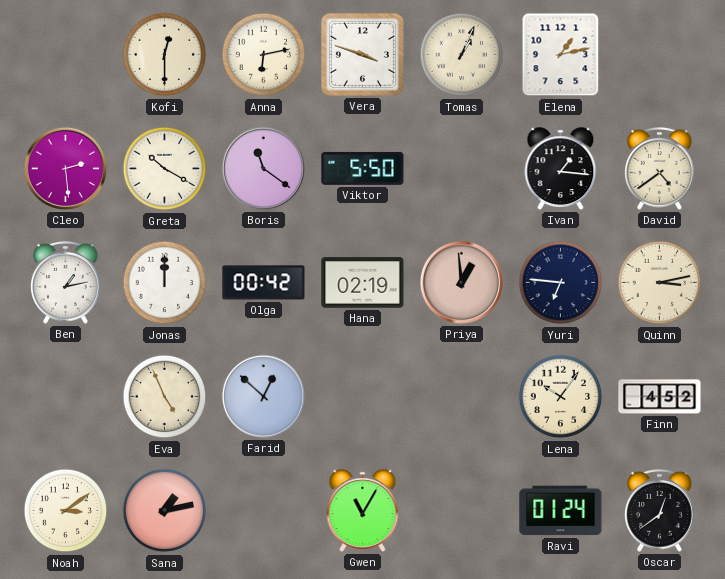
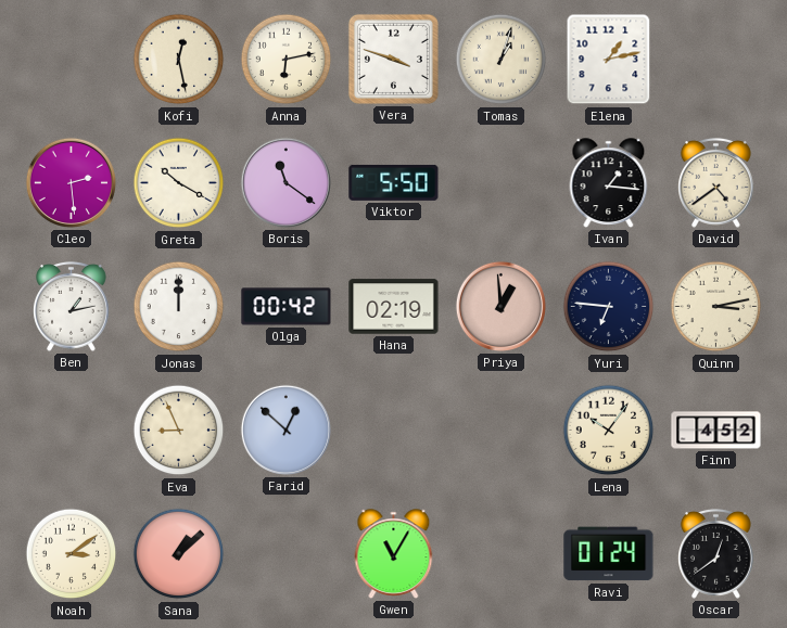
Kofi: 12:30 -> 12:28 (179, 60)
Tomas: 1:04 -> 1:03 (502, 60)
Eva: 4:56 -> 8:56 (179, 431)
Sana: 1:13 -> 1:08 (179, 554)
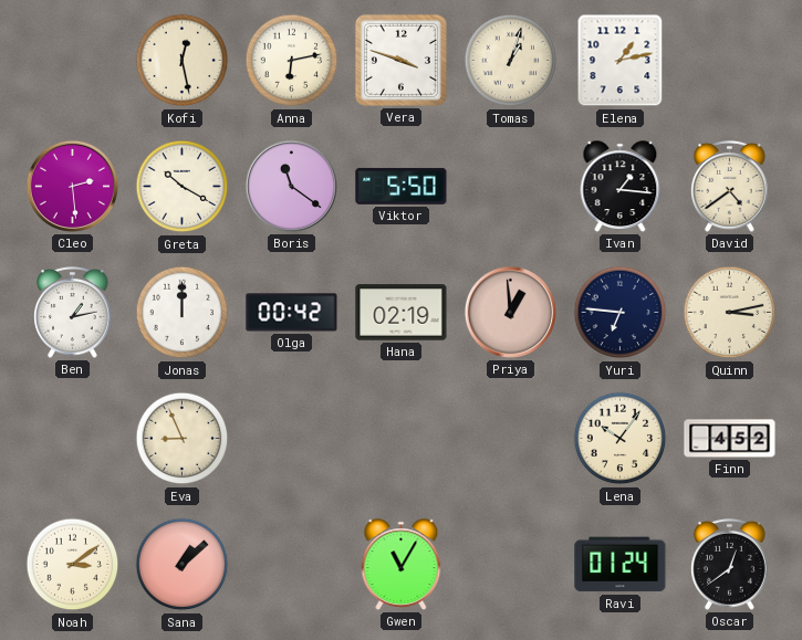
Farid: 12:52 -> none (285, 430)
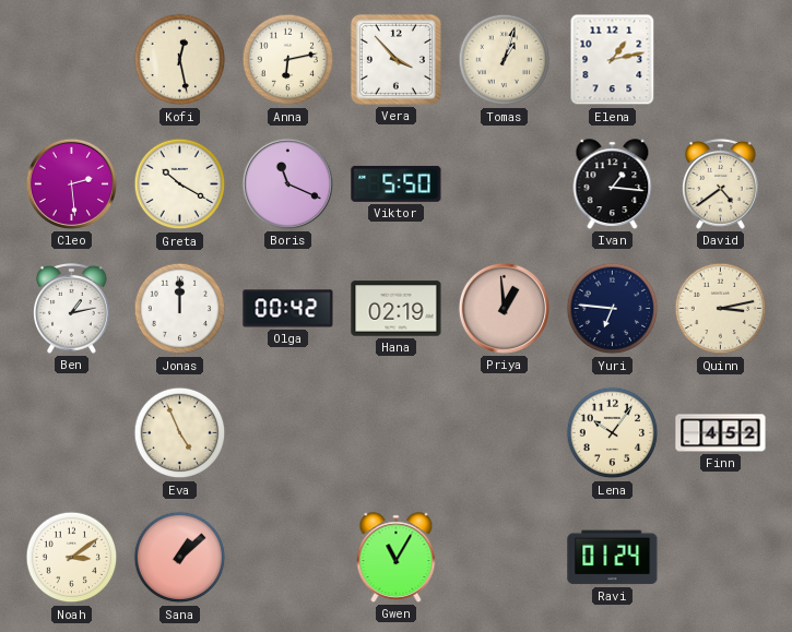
Vera: 3:48 -> 3:53 (395, 59)
Boris: 11:21 -> 11:19 (287, 183)
Eva: 8:56 -> 4:56 (180, 433)
Oscar: 12:39 -> none (730, 565)
